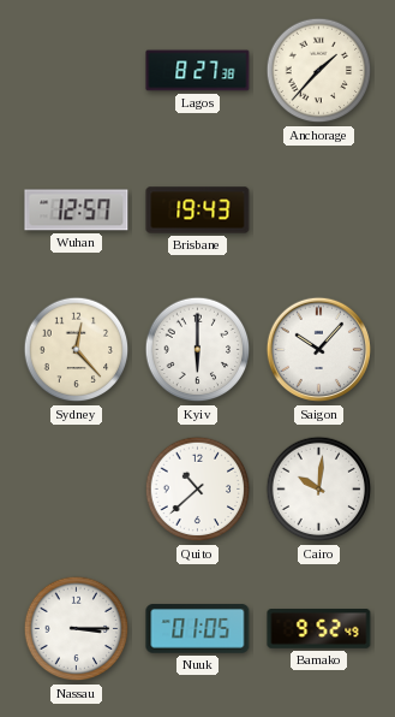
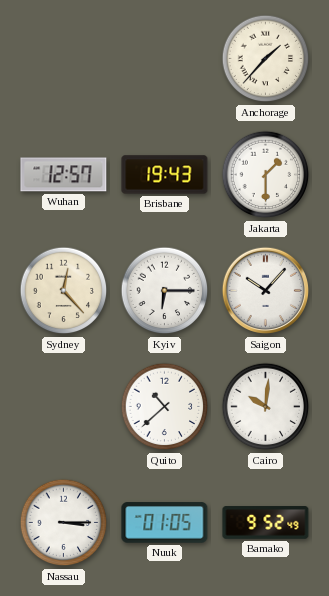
Lagos: 8:27 -> none (198, 71)
Jakarta: none -> 1:30 (266, 175)
Kyiv: 6:00 -> 6:15 (165, 291)
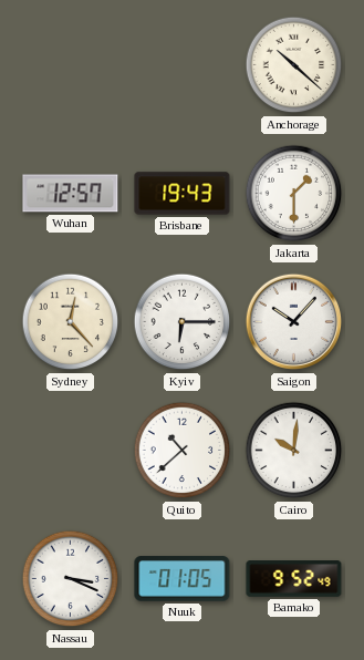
Anchorage: 1:37 -> 10:22 (294, 65)
Nassau: 3:15 -> 3:19 (71, 579)
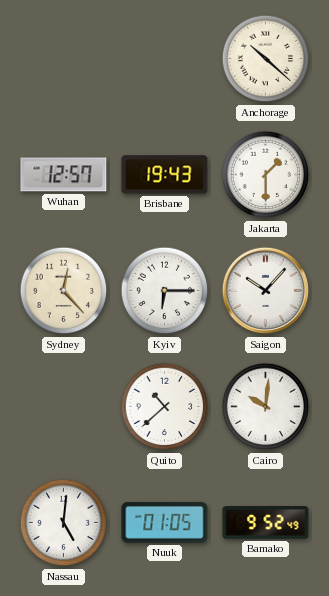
Nassau: 3:19 -> 5:01 (64, 523)
